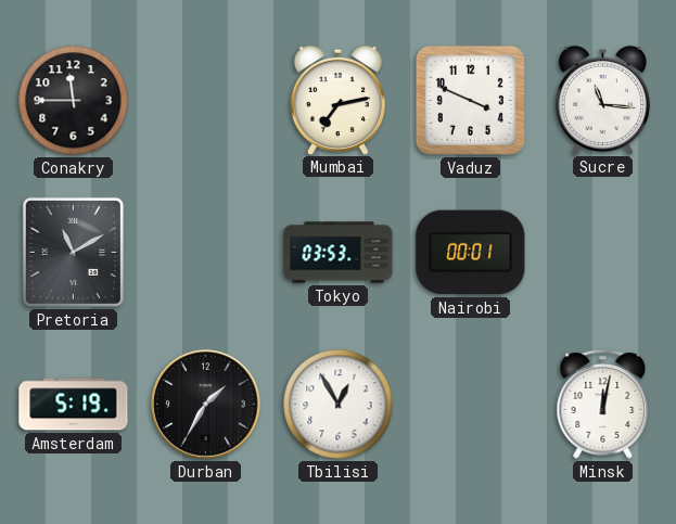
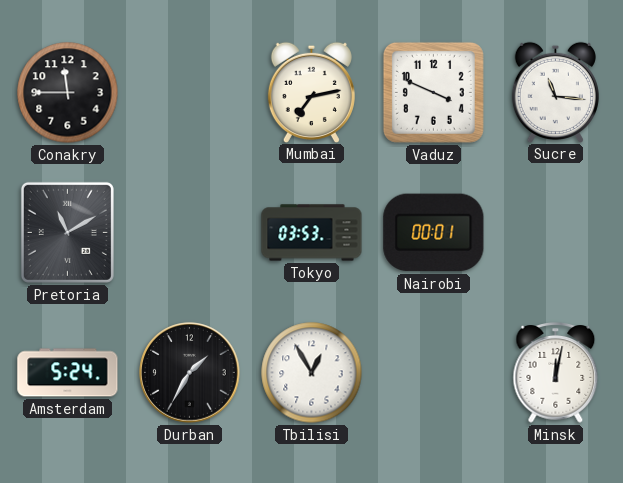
Amsterdam: 5:19 -> 5:24 (68, 373)
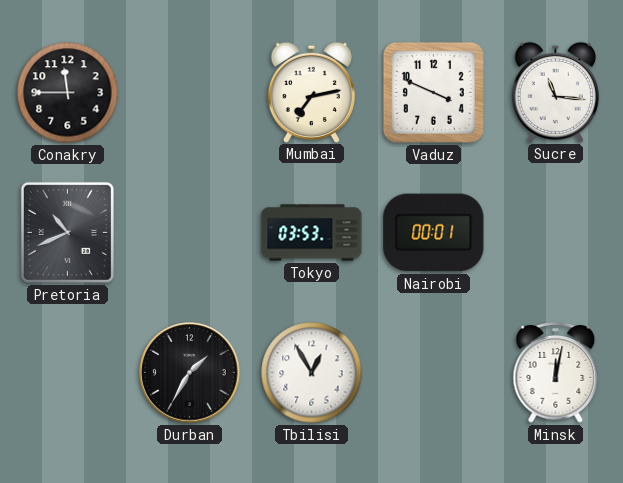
Pretoria: 11:10 -> 10:41 (67, 232)
Amsterdam: 5:24 -> none (68, 373)
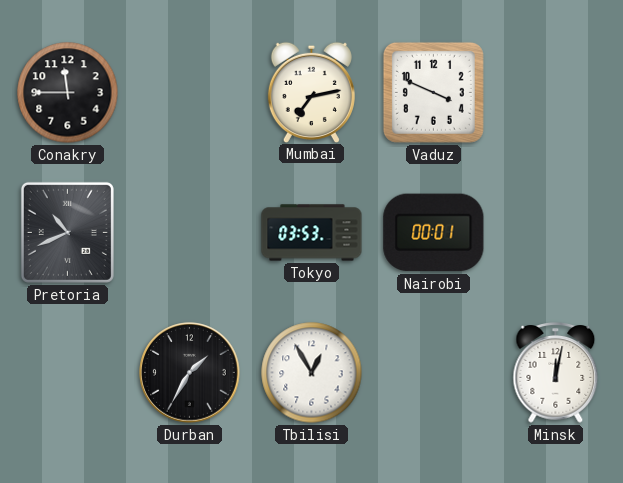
Sucre: 11:16 -> none (555, 92)
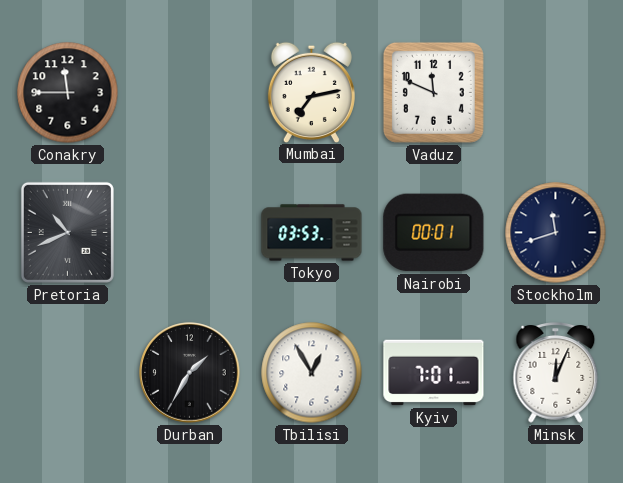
Vaduz: 3:49 -> 11:49 (433, 92)
Stockholm: none -> 11:42 (556, 233)
Kyiv: none -> 7:01 (434, 373)
Minsk: 12:02 -> 12:04 (556, 373)
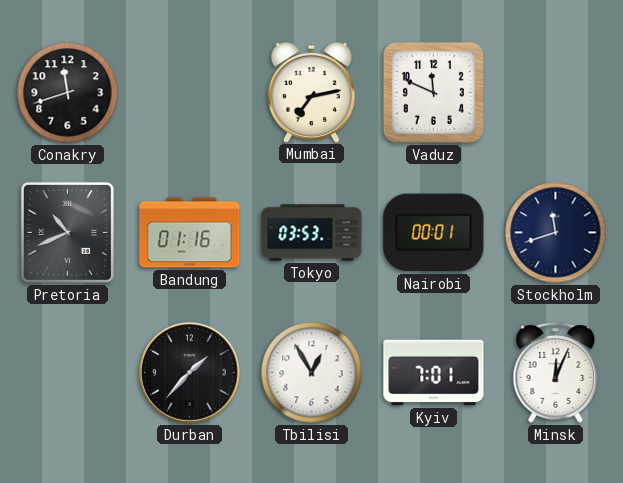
Conakry: 11:45 -> 11:42 (68, 93)
Bandung: none -> 01:16 (190, 233)
Durban: 1:35 -> 1:37 (190, 373)
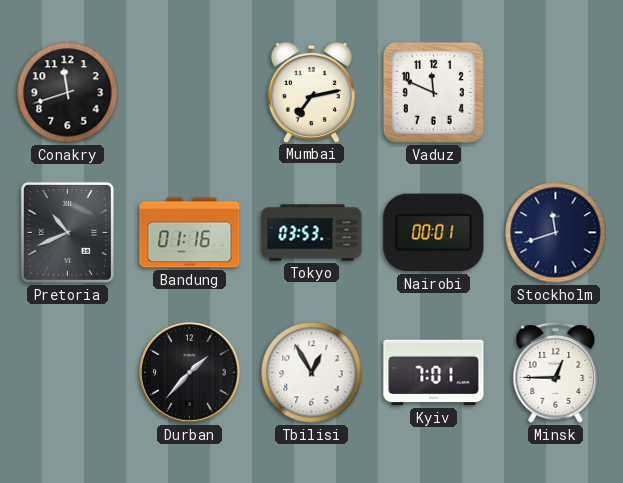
Minsk: 12:04 -> 12:45 (556, 373)
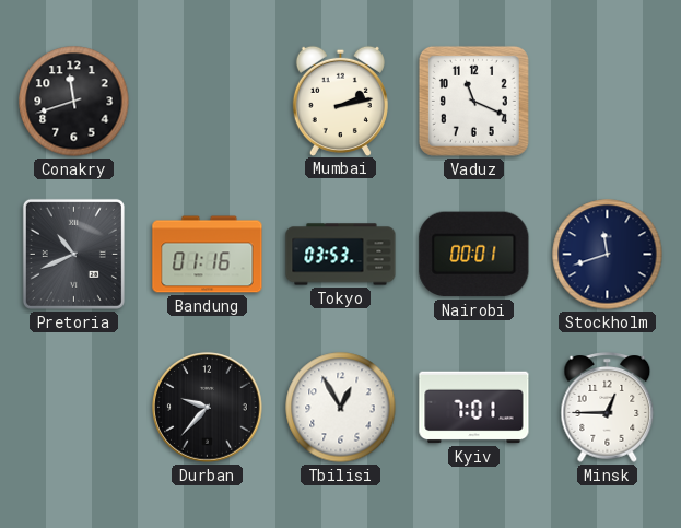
Mumbai: 7:13 -> 2:13 (340, 101)
Vaduz: 11:49 -> 11:19 (473, 101)
Durban: 1:37 -> 9:37 (208, 408)
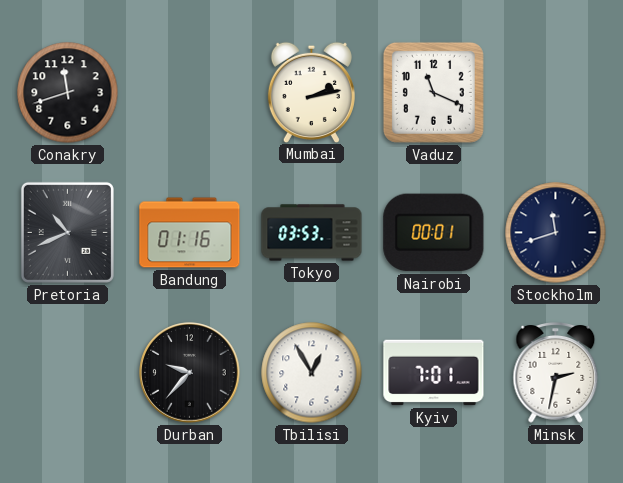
Minsk: 12:45 -> 2:32 (556, 373)
